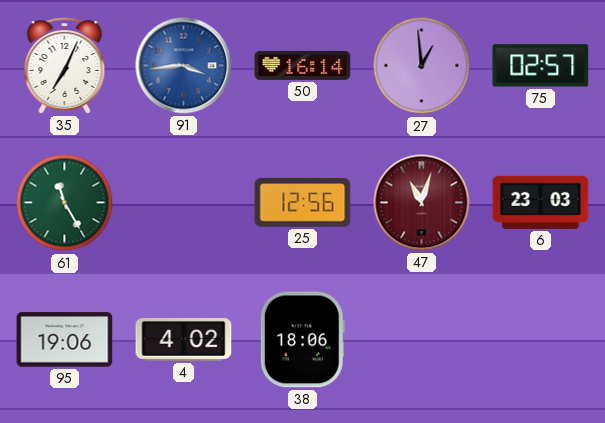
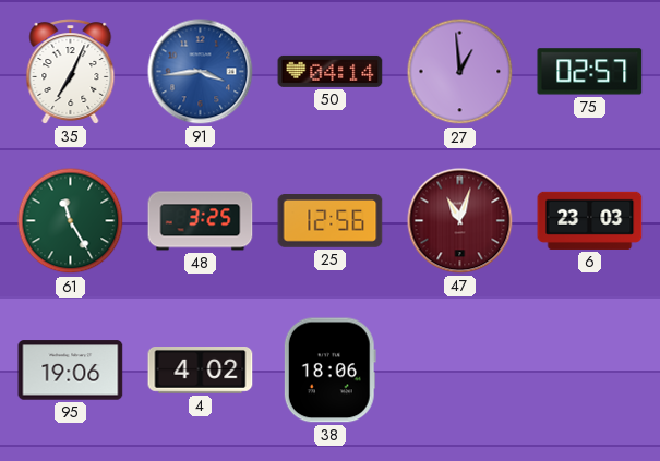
50: 16:14 -> 04:14 (331, 71)
48: none -> 3:25 (201, 221)
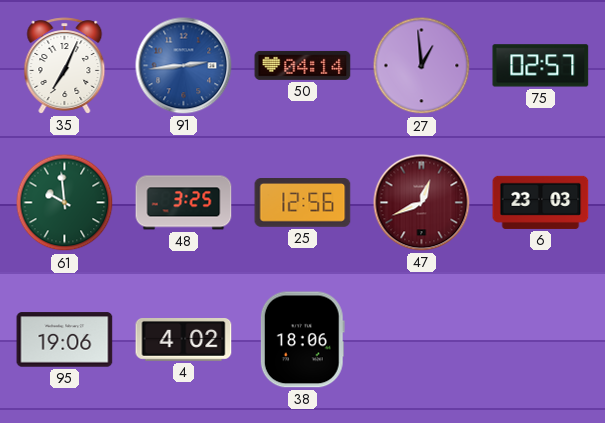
91: 3:44 -> 2:44 (184, 66)
61: 11:25 -> 9:59 (65, 203)
47: 11:03 -> 12:41 (422, 203)
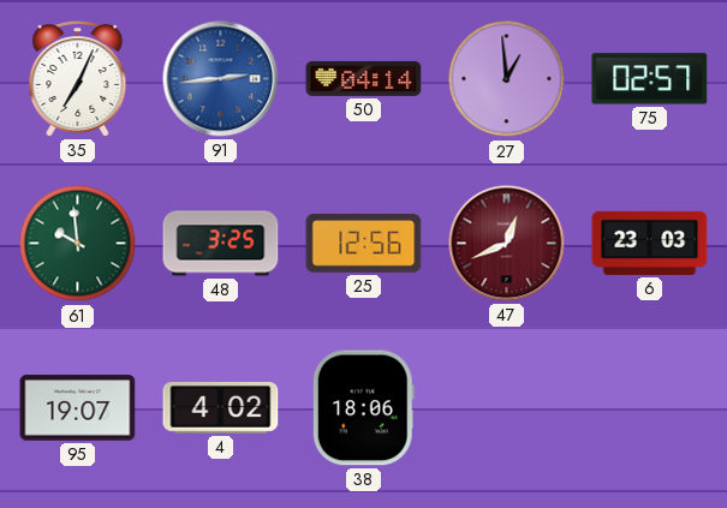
95: 19:06 -> 19:07 (78, 408)
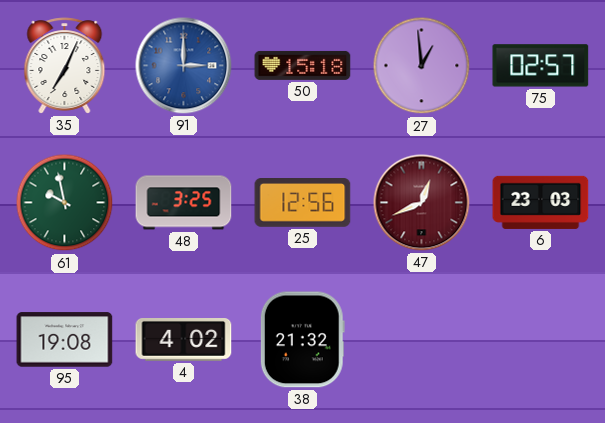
91: 2:44 -> 3:00 (184, 66)
50: 04:14 -> 15:18 (303, 65)
61: 9:59 -> 9:58 (65, 203)
95: 19:07 -> 19:08 (65, 340)
38: 18:06 -> 21:32 (302, 340)
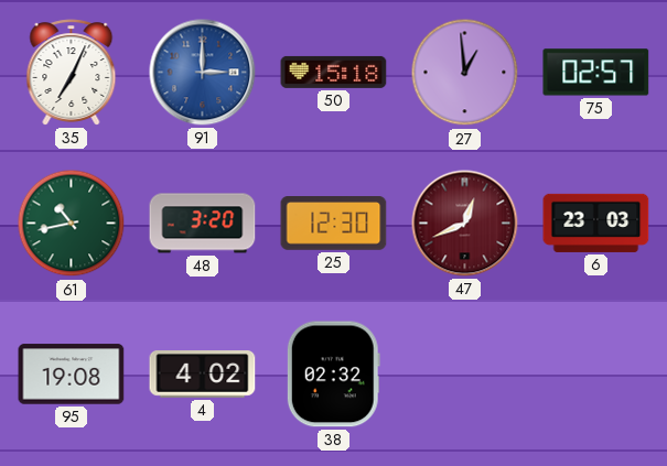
61: 9:58 -> 10:43 (72, 224)
48: 3:25 -> 3:20 (203, 224)
25: 12:56 -> 12:30 (334, 224)
38: 21:32 -> 02:32 (333, 375)
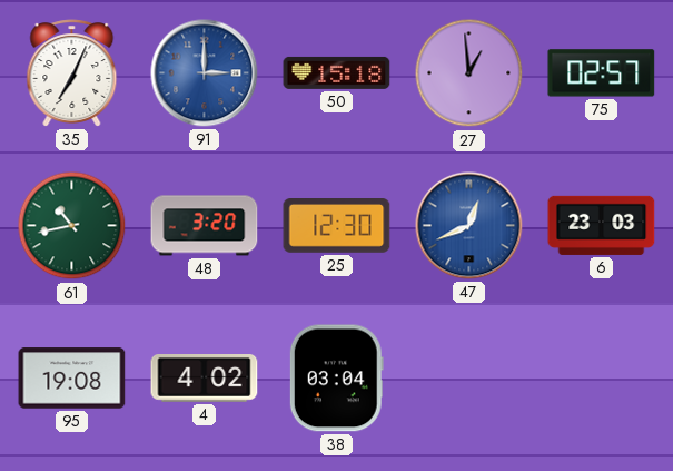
47 dial: burgundy -> blue (469, 226)
38: 02:32 -> 03:04 (336, 379)
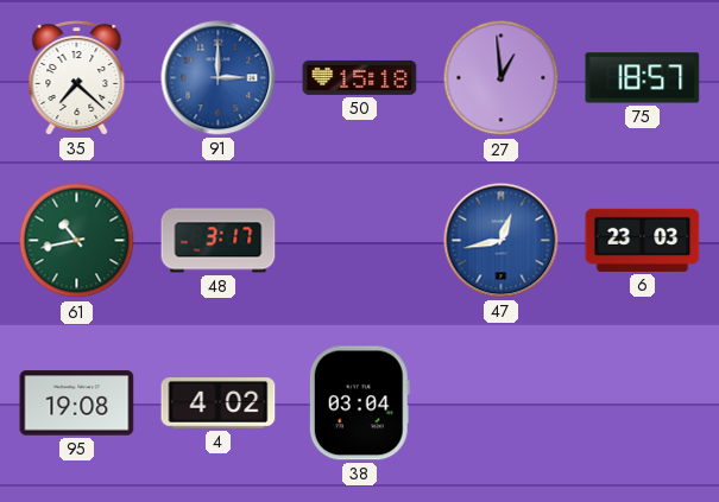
35: 7:04 -> 7:22 (77, 78)
75: 02:57 -> 18:57 (643, 78)
48: 3:20 -> 3:17 (219, 241)
25: 12:30 -> none (337, 226)
47: 12:41 -> 12:43 (502, 241)
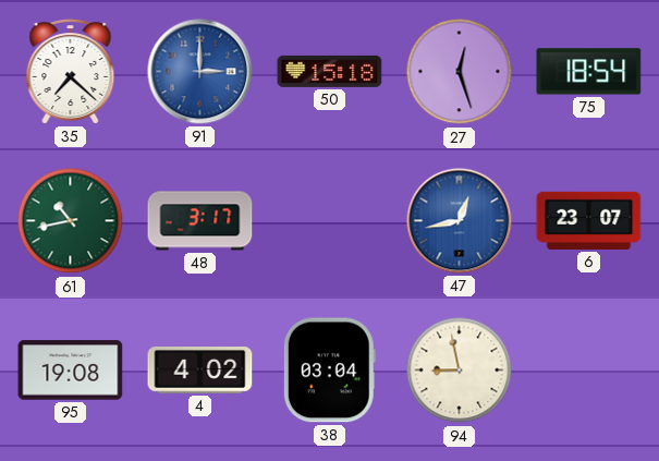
27: 12:59 -> 12:27 (460, 72)
75: 18:57 -> 18:54 (589, 72)
6: 23:03 -> 23:07 (589, 220)
94: none -> 8:58 (460, 371)
